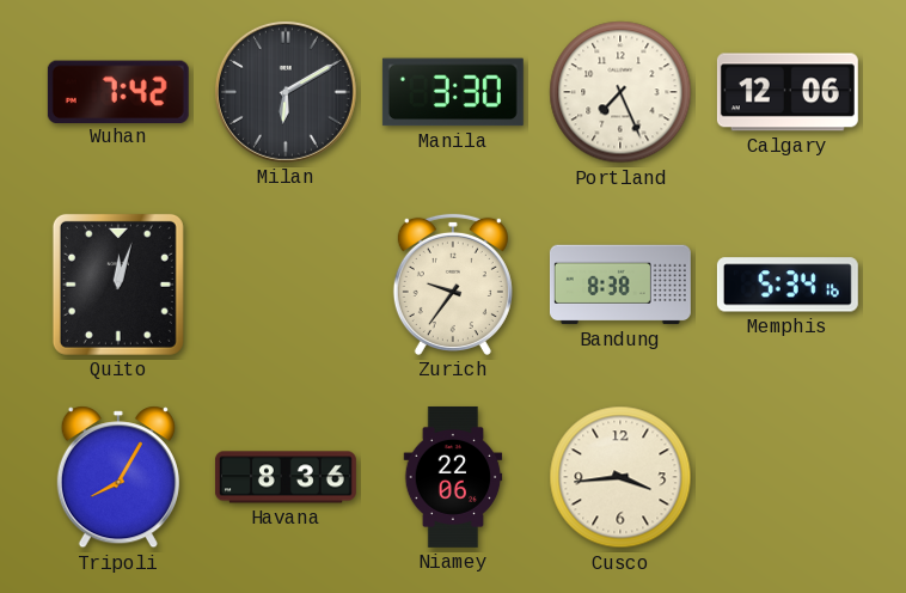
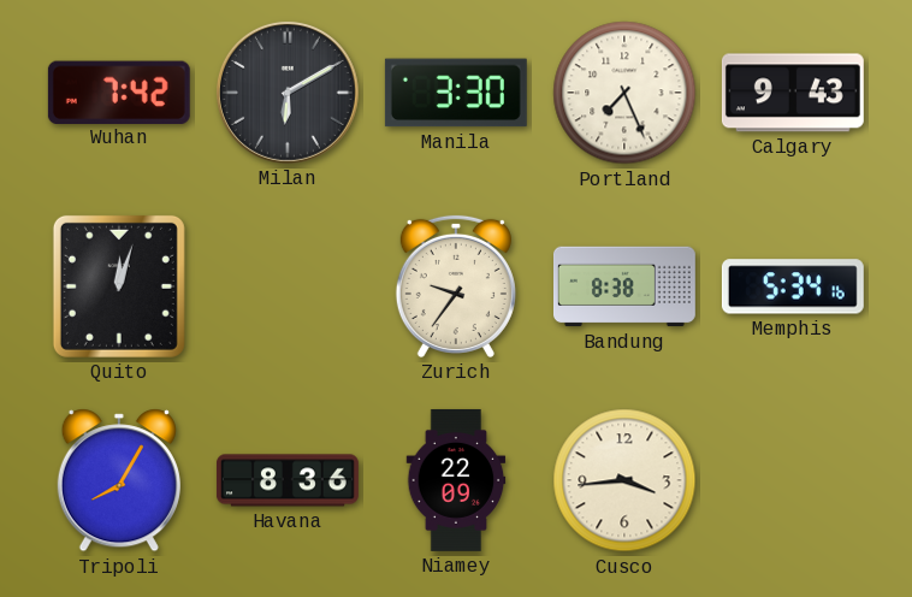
Calgary: 12:06 -> 9:43 (793, 93)
Niamey: 22:06 -> 22:09 (456, 480)
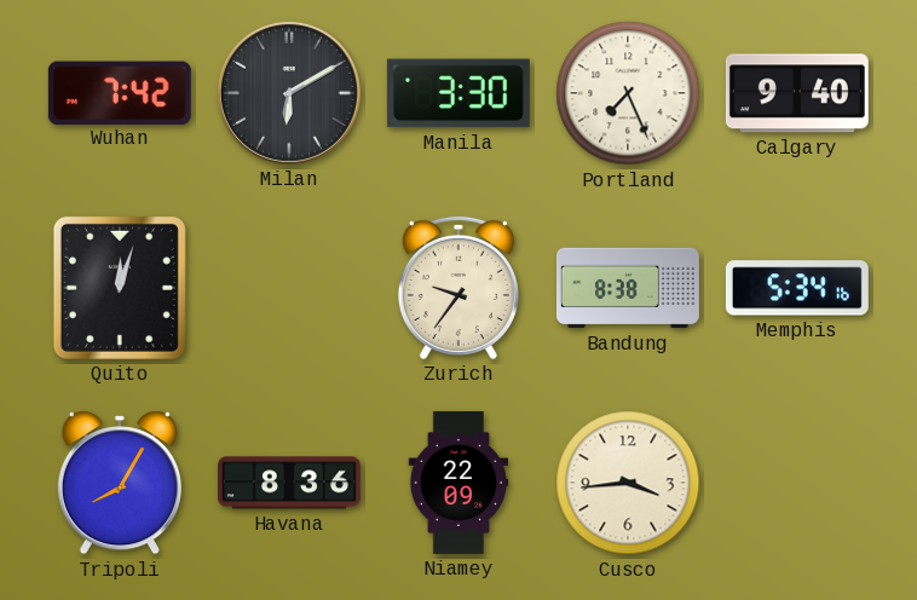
Calgary: 9:43 -> 9:40 (797, 93)
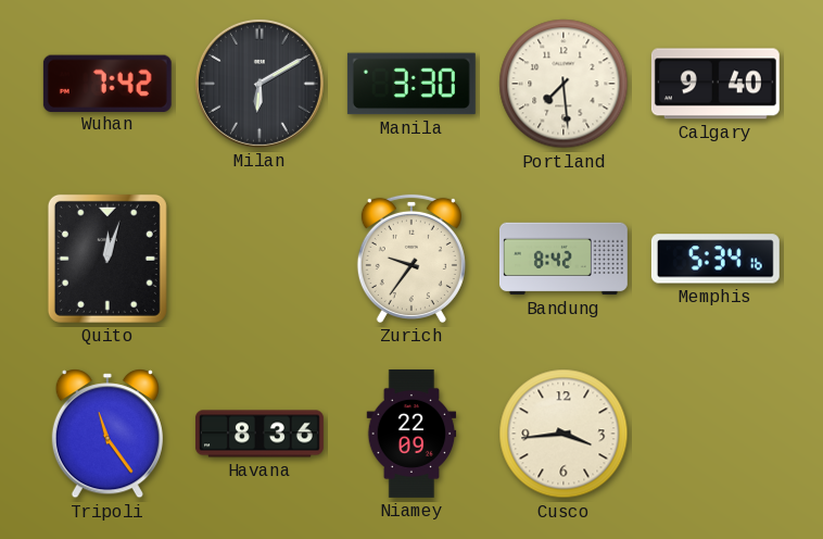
Portland: 7:26 -> 7:29 (564, 84)
Bandung: 8:38 -> 8:42 (564, 259)
Tripoli: 8:05 -> 11:24 (107, 434)
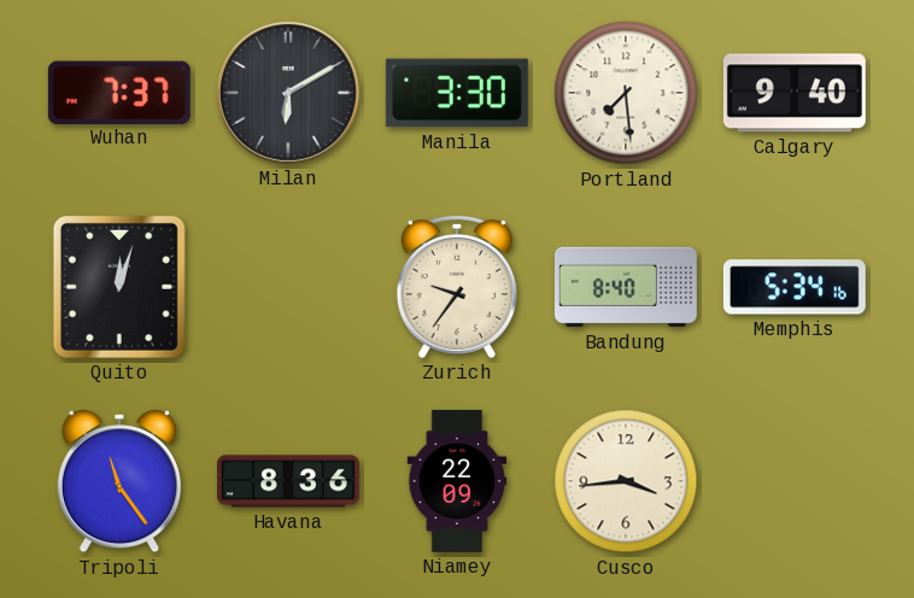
Wuhan: 7:42 -> 7:37 (119, 92)
Bandung: 8:42 -> 8:40 (626, 287)
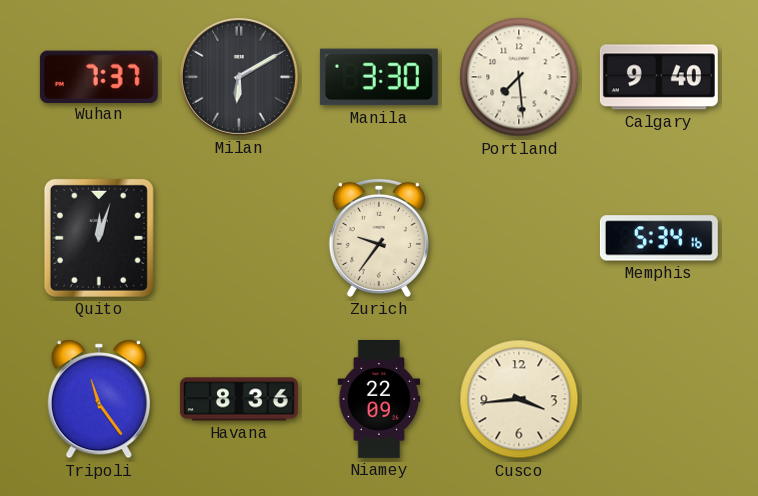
Bandung: 8:40 -> none (626, 287)
